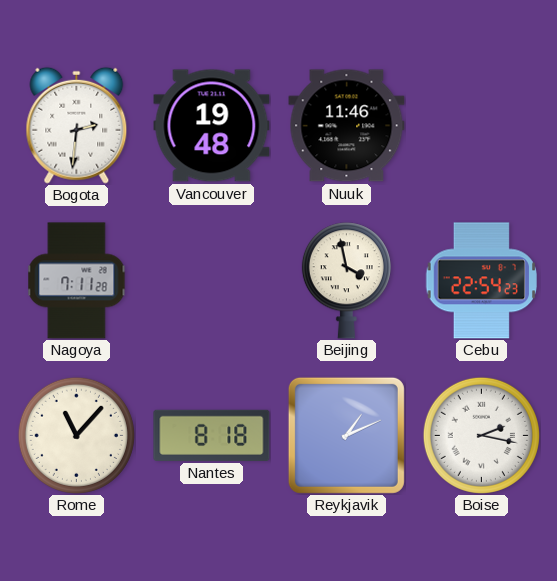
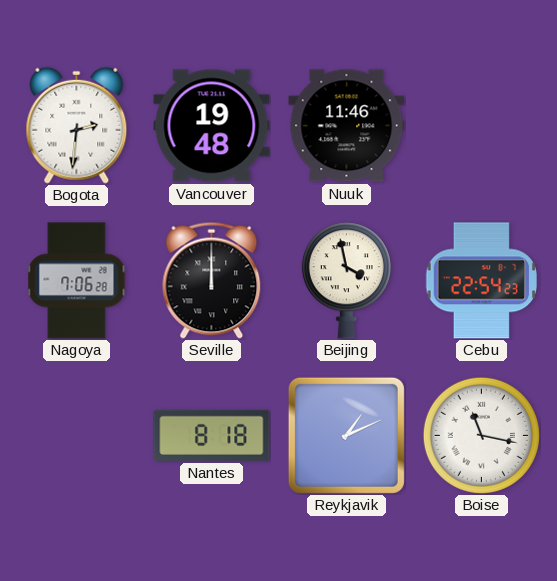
Nagoya: 7:11 -> 7:06 (77, 281)
Seville: none -> 12:00 (212, 280)
Rome: 11:07 -> none (76, 435)
Boise: 2:17 -> 11:17 (481, 435)
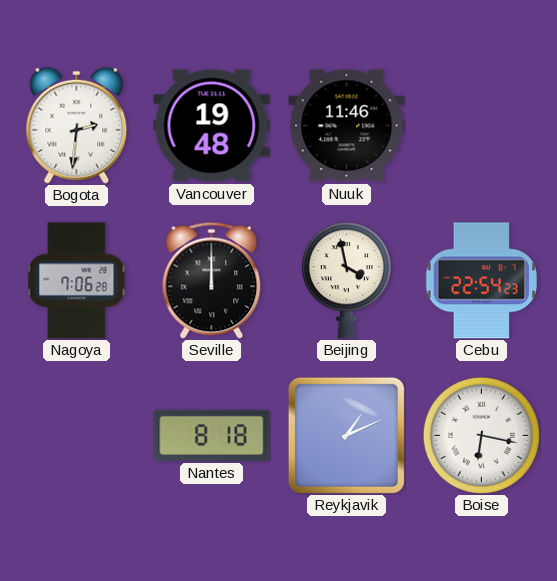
Boise: 11:17 -> 6:17 (481, 435)
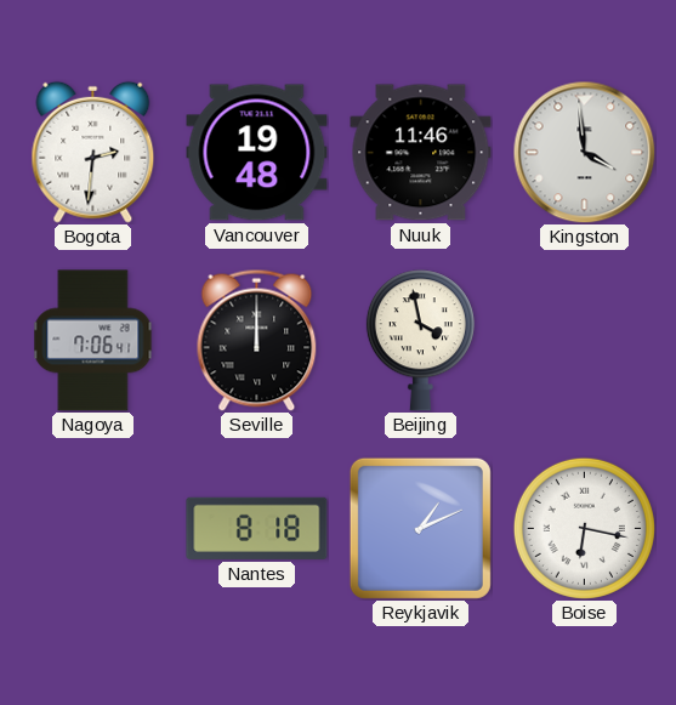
Kingston: none -> 3:59 (584, 152)
Nagoya: 7:06:28 -> 7:06:41 (93, 341)
Cebu: 22:54 -> none (481, 281)
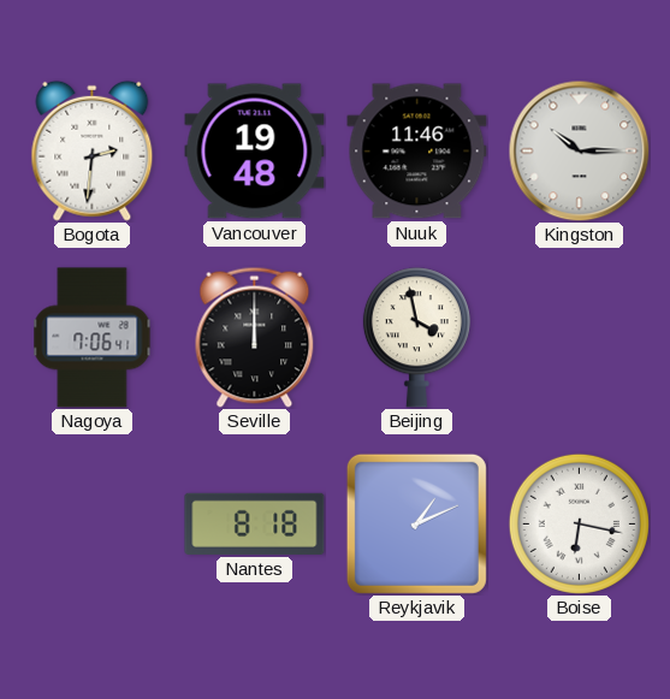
Kingston: 3:59 -> 10:15 (579, 150)
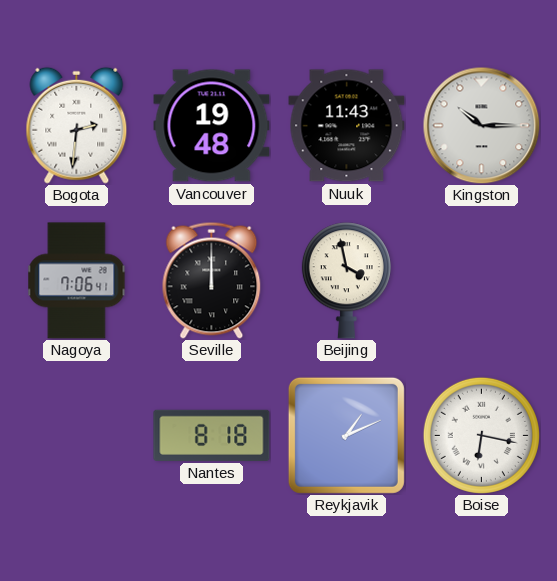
Nuuk: 11:46 -> 11:43 (347, 126)
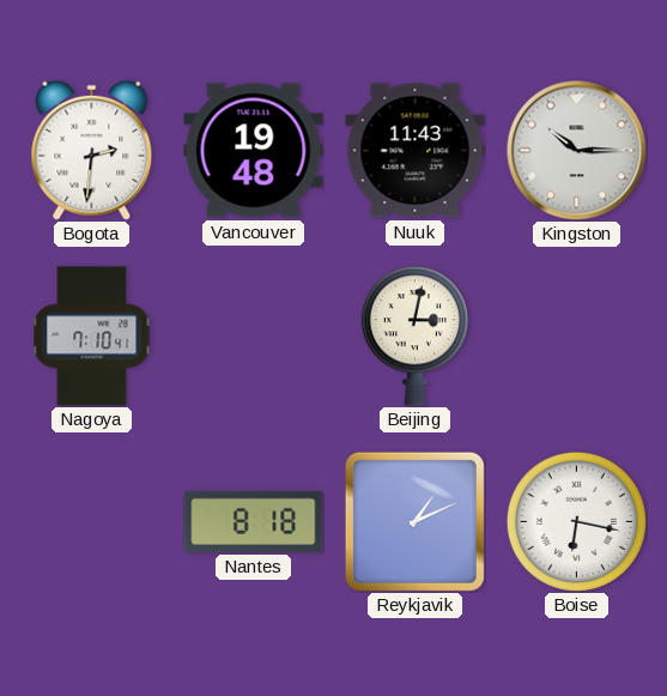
Nagoya: 7:06 -> 7:10 (92, 337)
Seville: 12:00 -> none (212, 280)
Beijing: 3:58 -> 3:02 (414, 337)
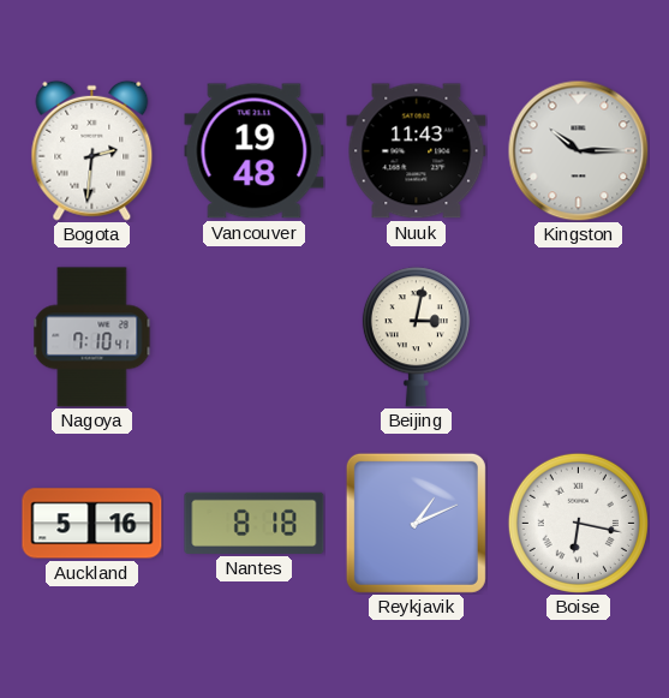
Auckland: none -> 5:16 (92, 524)
